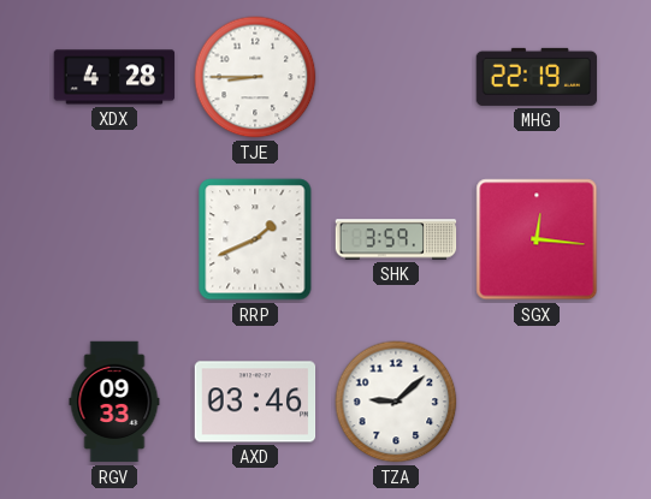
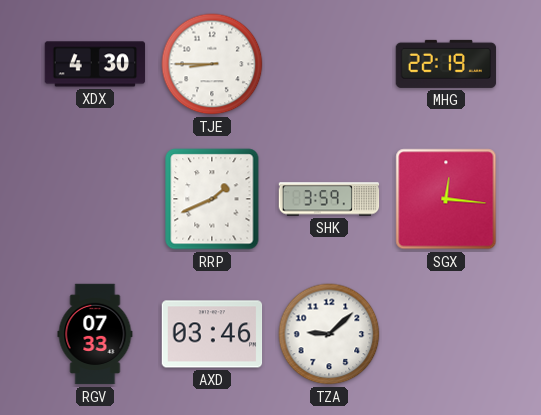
XDX: 4:28 -> 4:30 (95, 64)
RGV: 09:33 -> 07:33 (95, 334)
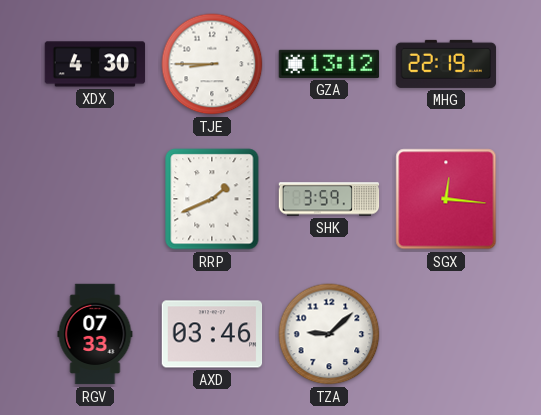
GZA: none -> 13:12 (329, 64)
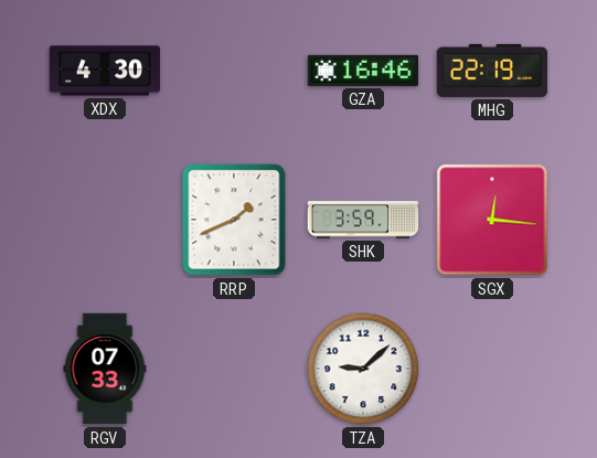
TJE: 8:45 -> none (212, 64)
GZA: 13:12 -> 16:46 (363, 71)
AXD: 03:46 -> none (212, 334)
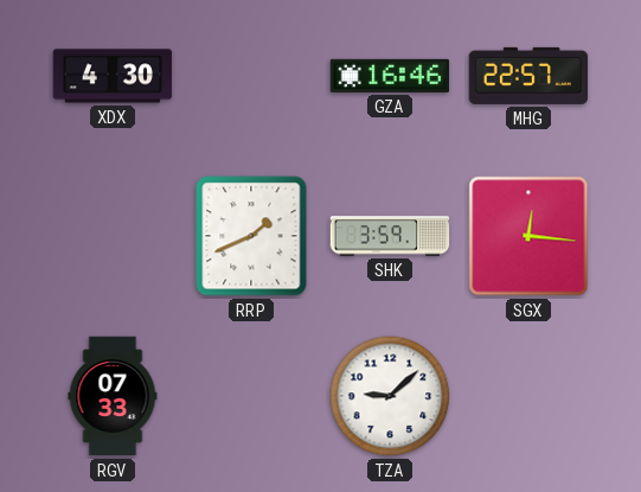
MHG: 22:19 -> 22:57 (528, 76)
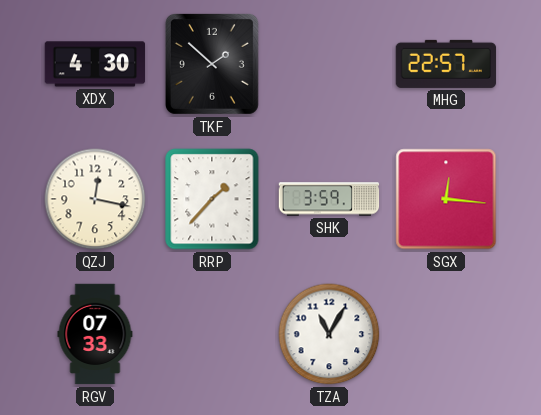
TKF: none -> 1:52 (212, 64)
GZA: 16:46 -> none (390, 76)
QZJ: none -> 12:17 (95, 199)
RRP: 1:41 -> 1:37 (212, 199)
TZA: 9:08 -> 11:05 (329, 334)
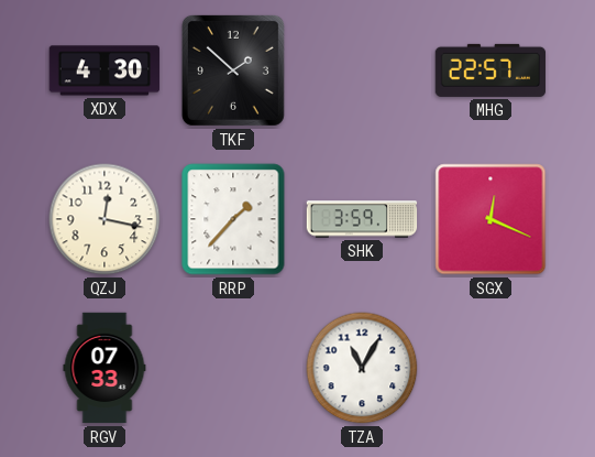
SGX: 12:16 -> 12:19 (491, 219)
